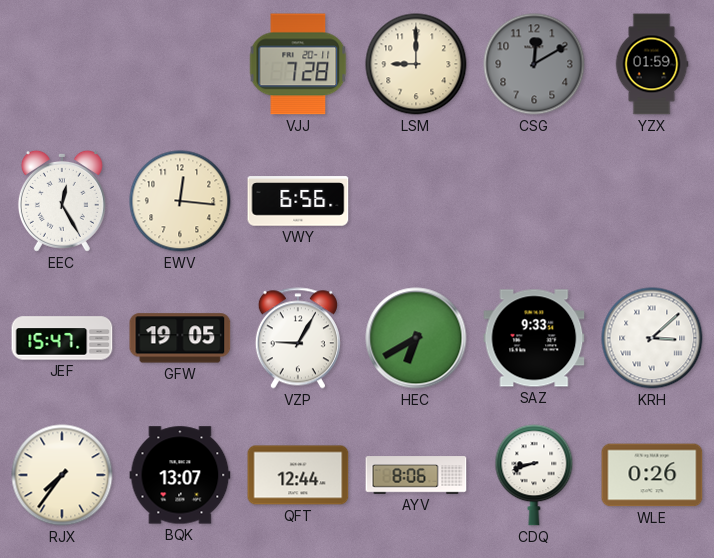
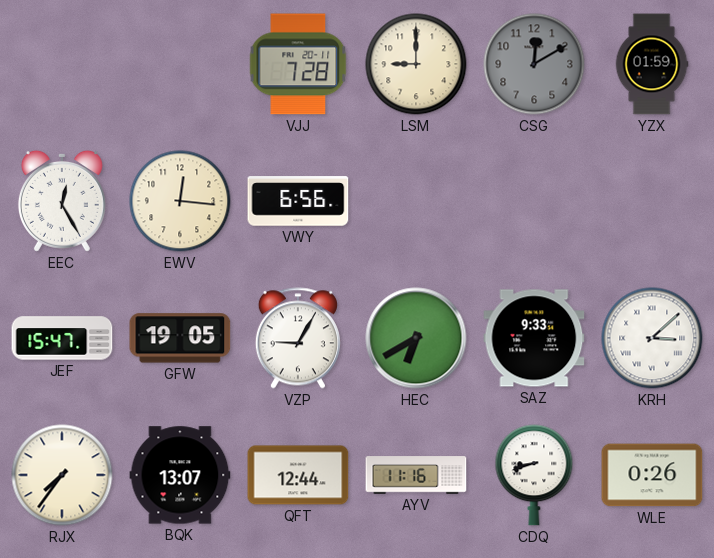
AYV: 8:06 -> 11:16 (416, 475)
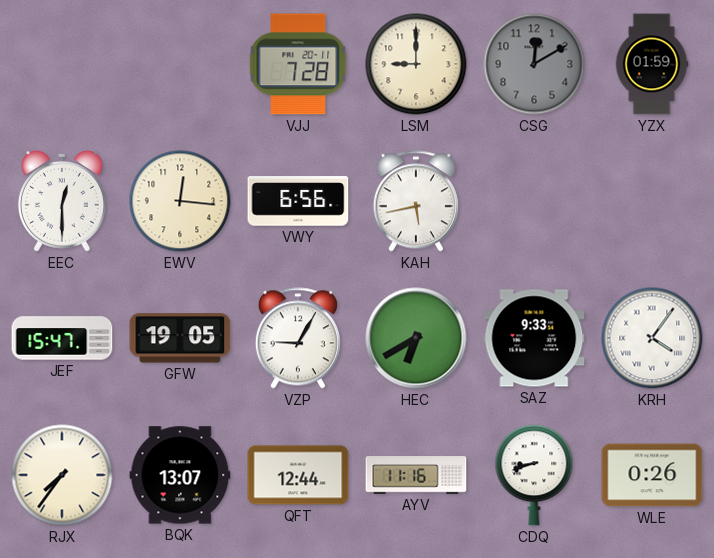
EEC: 12:25 -> 12:30 (62, 201)
KAH: none -> 5:43 (416, 201)
KRH: 3:08 -> 4:06 (652, 338)
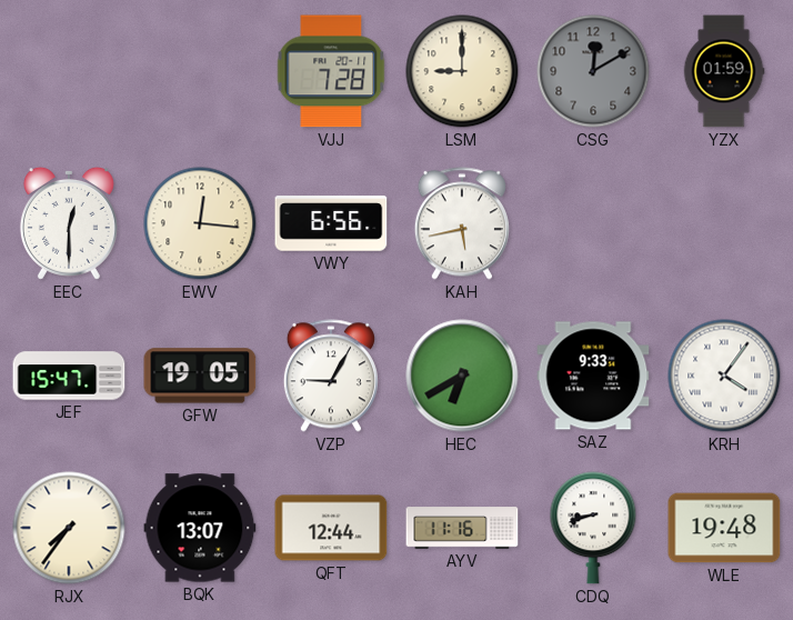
WLE: 0:26 -> 19:48 (724, 528)
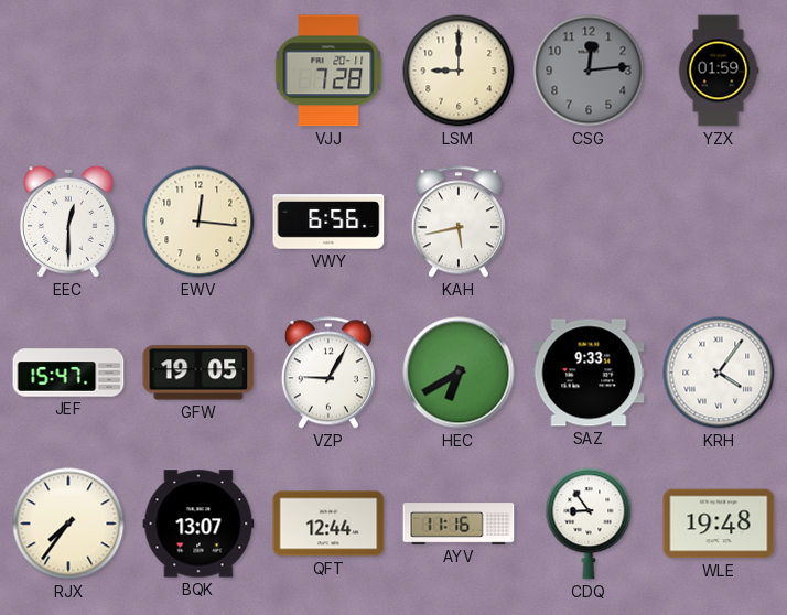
CSG: 12:10 -> 12:14 (589, 71)
CDQ: 8:42 -> 8:54 (589, 524)
